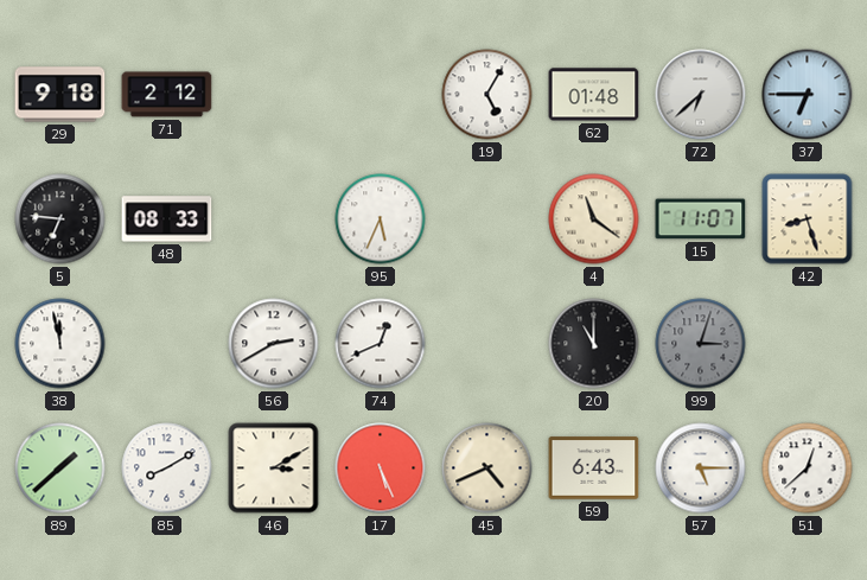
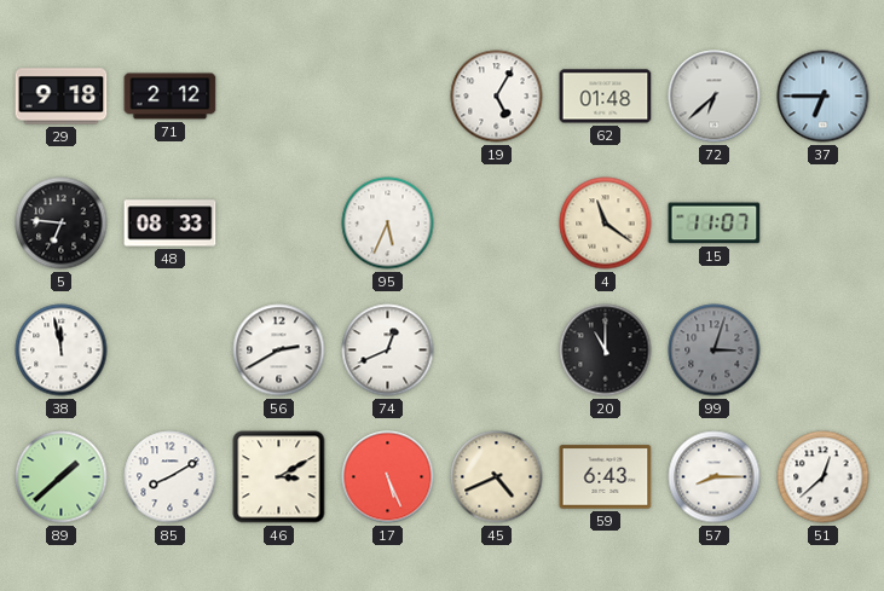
42: 8:27 -> none (808, 219)
57: 5:15 -> 8:15 (715, 477)
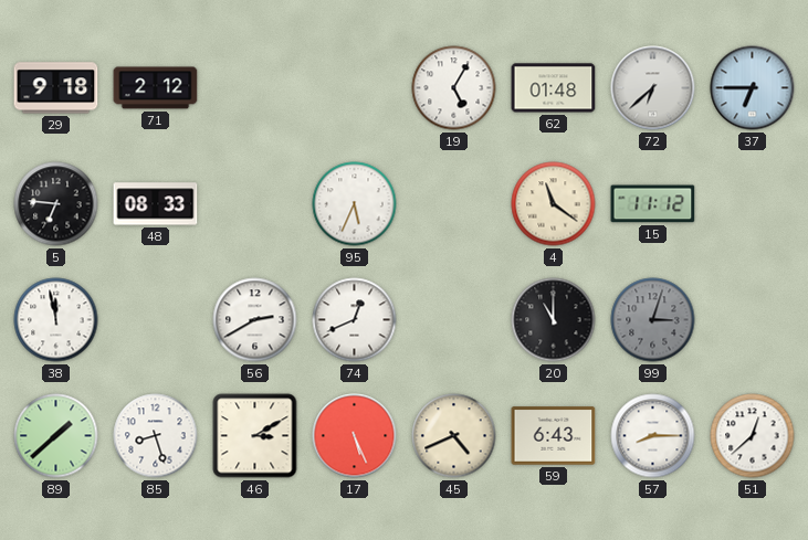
15: 11:07 -> 11:12 (653, 204)
85: 8:10 -> 8:27 (156, 436)
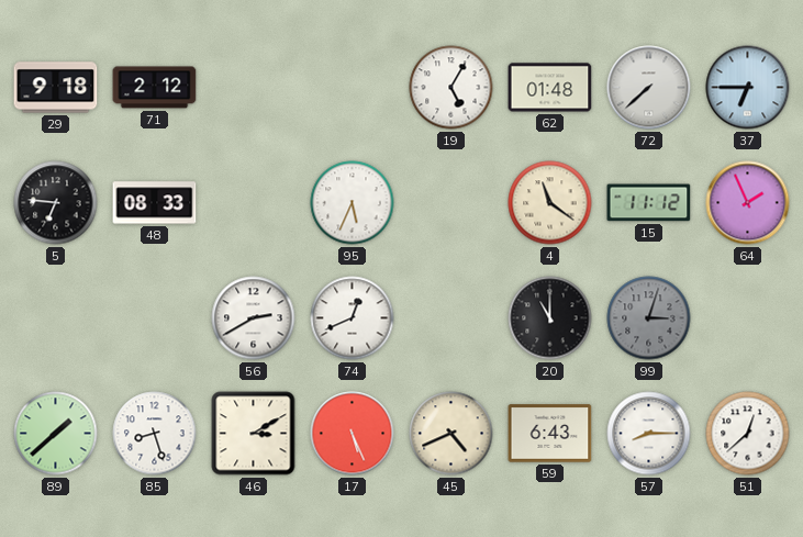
72: 6:38 -> 7:38 (649, 88)
64: none -> 1:56 (748, 203)
38: 11:58 -> none (56, 320)
